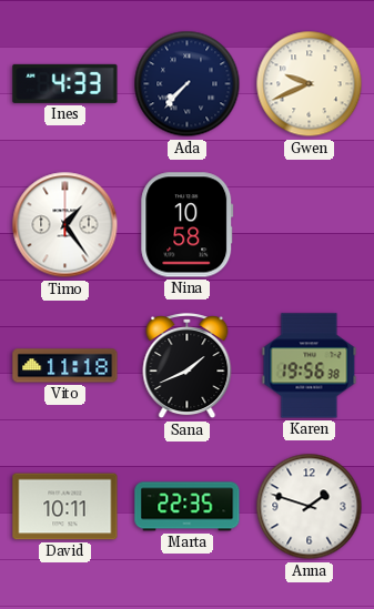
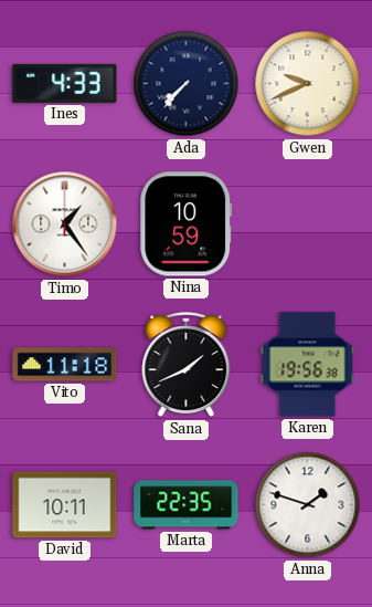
Nina: 10:58 -> 10:59 (187, 224)
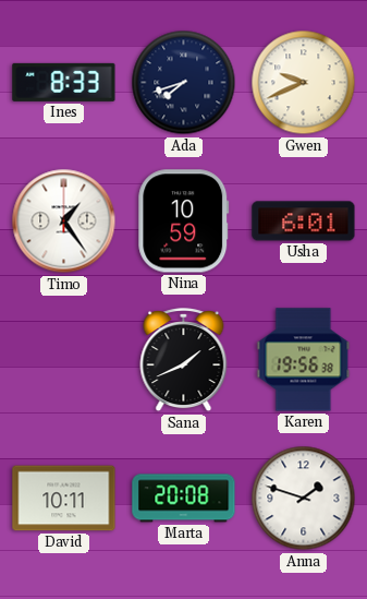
Ines: 4:33 -> 8:33 (64, 82)
Ada: 7:37 -> 7:42 (184, 83)
Usha: none -> 6:01 (304, 221)
Vito: 11:18 -> none (65, 365)
Marta: 22:35 -> 20:08 (184, 499)
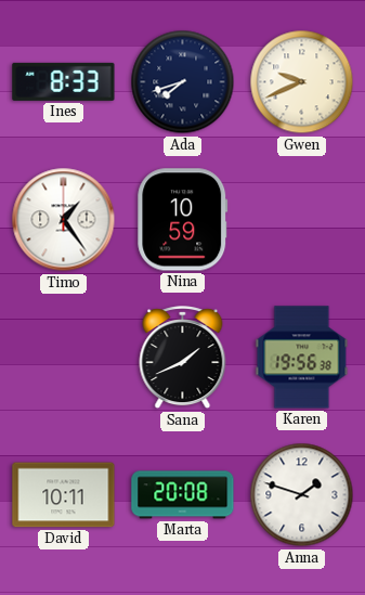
Usha: 6:01 -> none (304, 221)
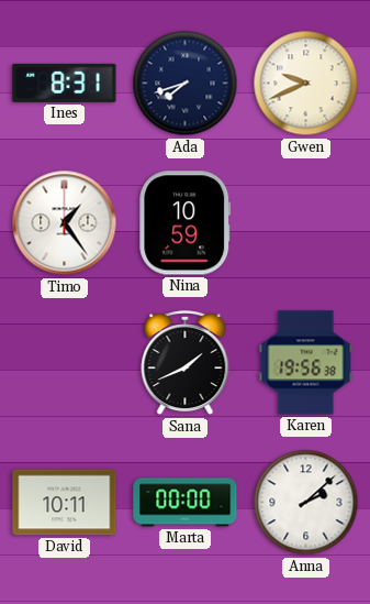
Ines: 8:33 -> 8:31 (65, 83)
Marta: 20:08 -> 00:00 (186, 503)
Anna: 1:48 -> 2:08 (306, 503)
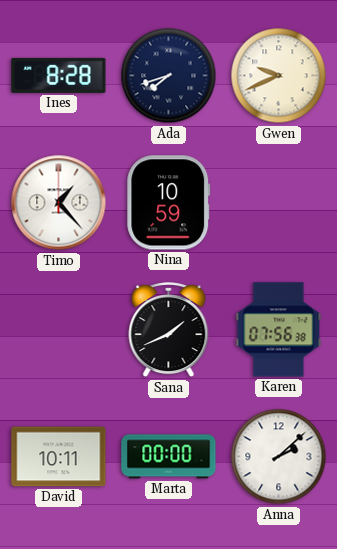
Ines: 8:31 -> 8:28 (59, 75)
Timo: 1:24 -> 1:23 (59, 203)
Karen: 19:56 -> 07:56 (279, 330)
